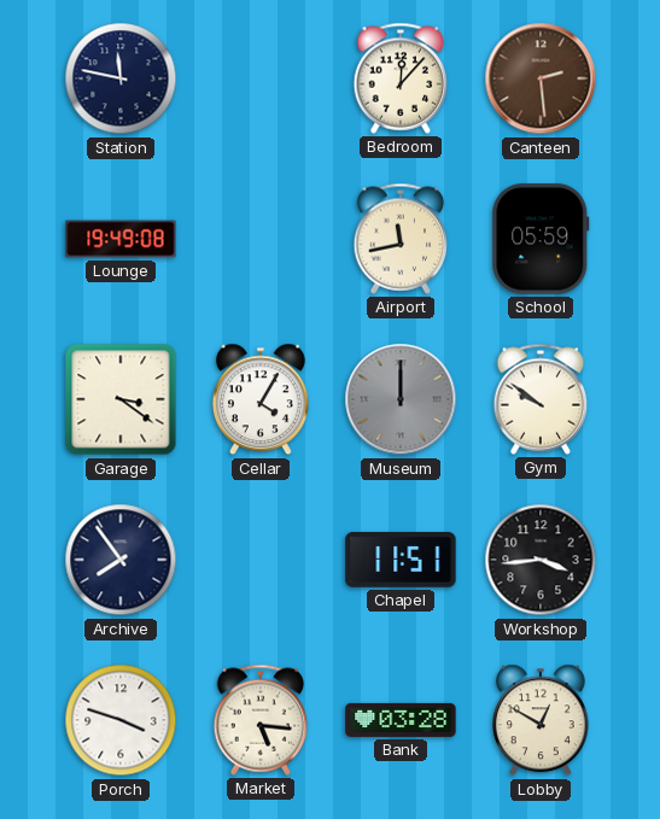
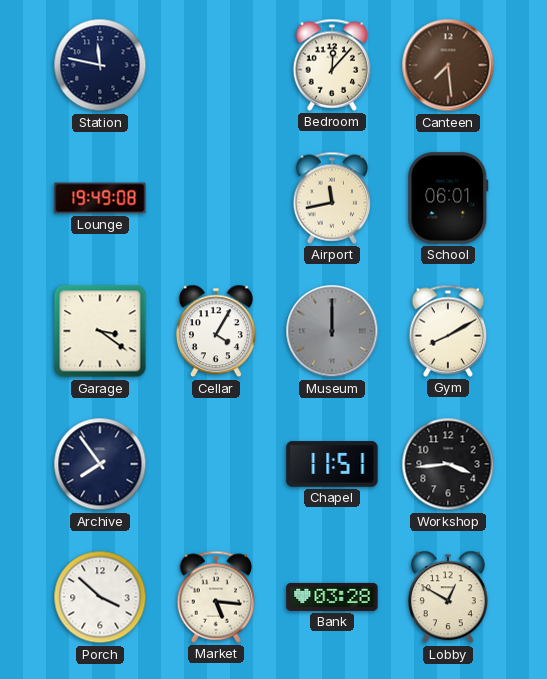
Canteen: 2:29 -> 7:29 (448, 65)
School: 05:59 -> 06:01 (448, 198)
Gym: 9:51 -> 8:10 (448, 331)
Porch: 3:48 -> 3:52 (100, 597)
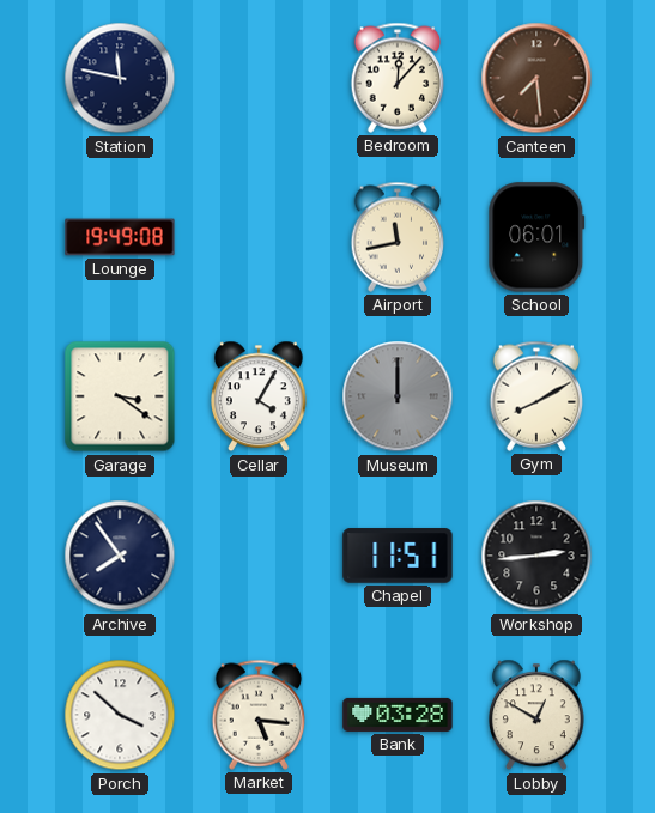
Workshop: 3:44 -> 2:44 (536, 556)
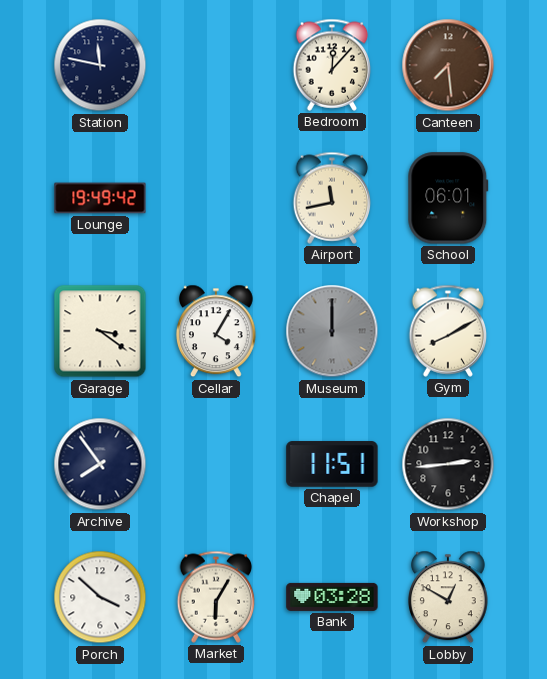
Lounge: 19:49:08 -> 19:49:42 (100, 198)
Market: 5:16 -> 6:05 (216, 597)
